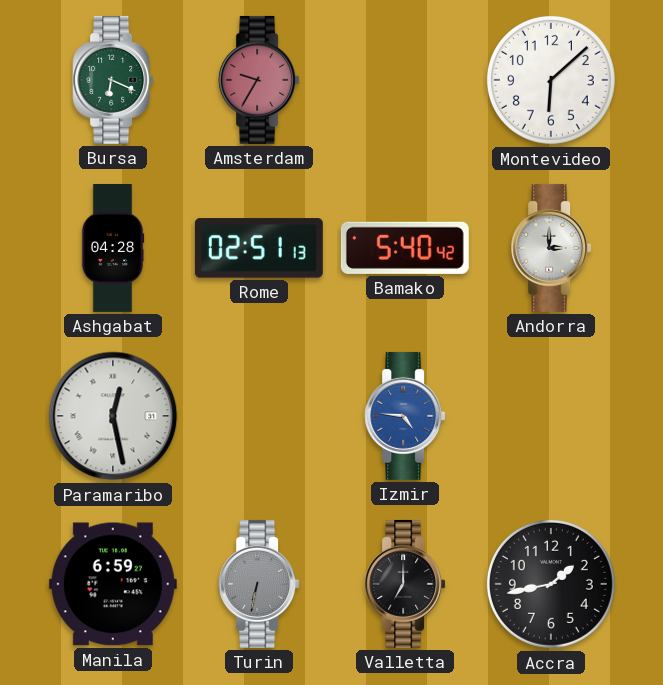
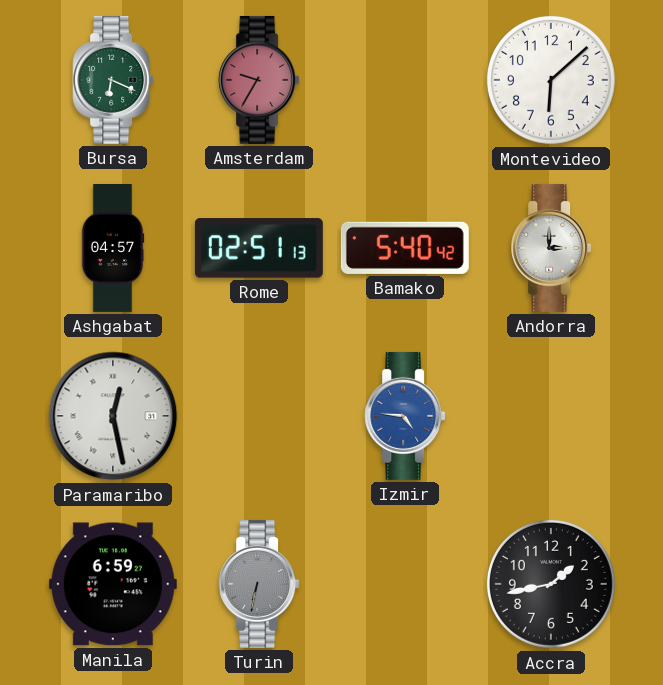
Ashgabat: 04:28 -> 04:57 (113, 248)
Valletta: 7:00 -> none (405, 584)
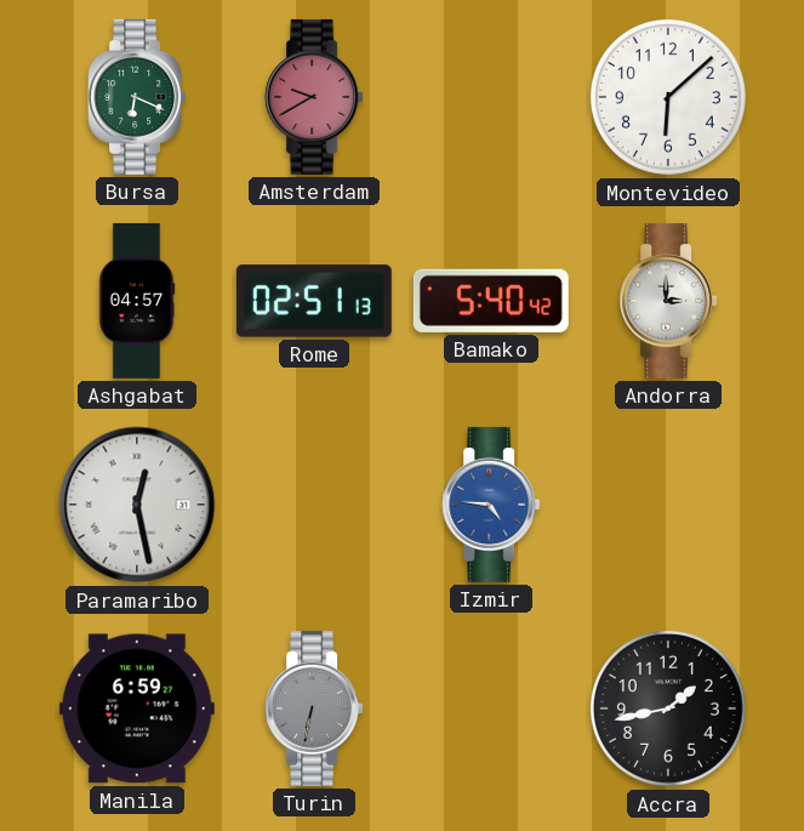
Amsterdam: 9:35 -> 9:40 (314, 97)
